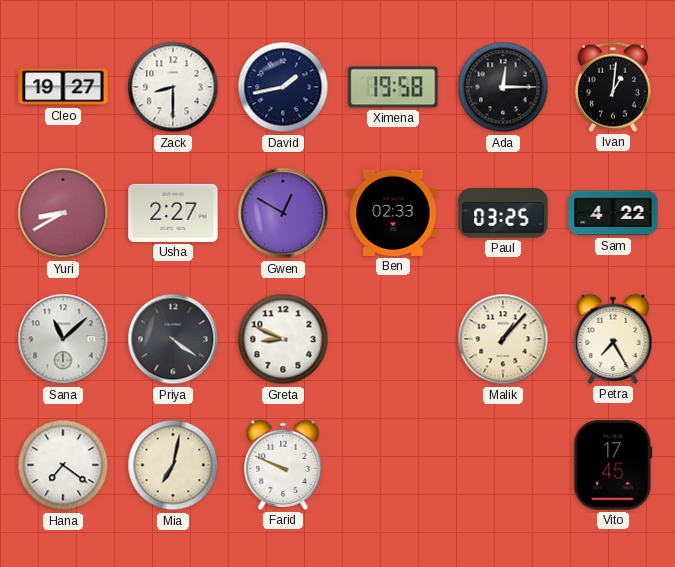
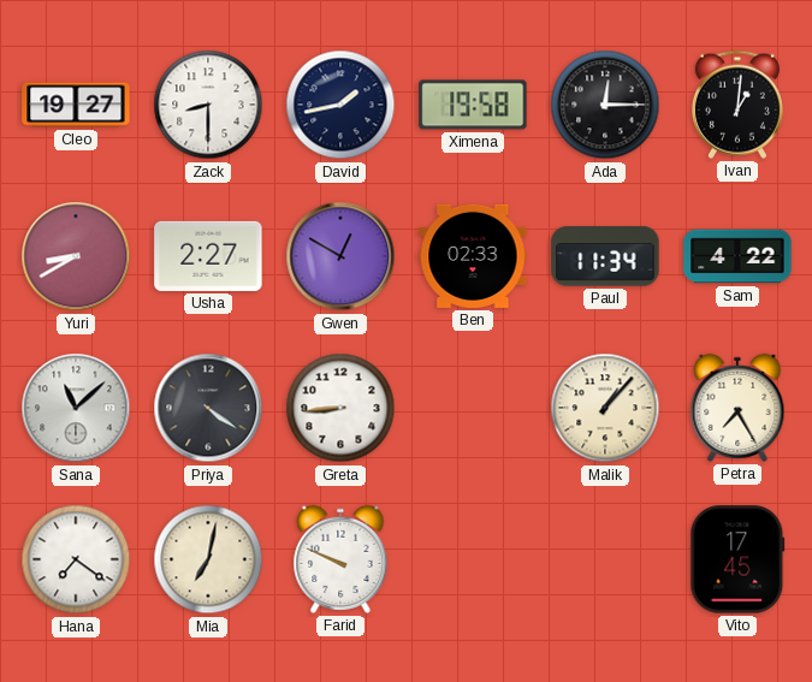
Paul: 03:25 -> 11:34 (605, 256)
Greta: 8:49 -> 8:44 (340, 408)
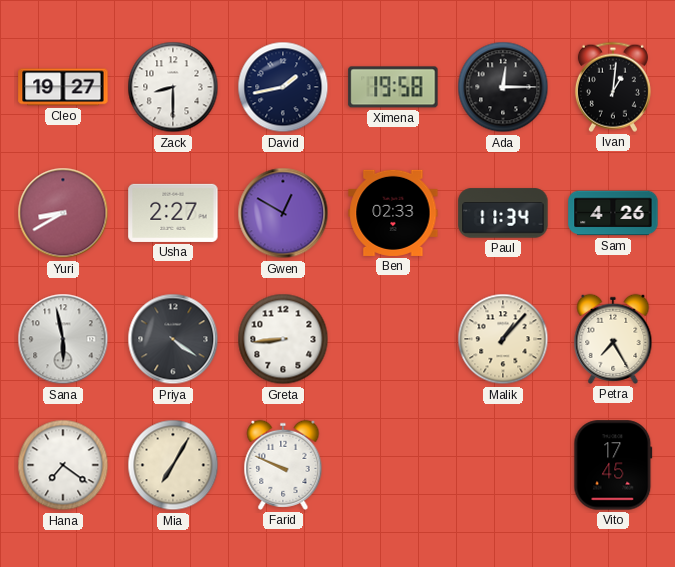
Sam: 4:22 -> 4:26 (613, 213)
Sana: 11:08 -> 5:58 (63, 339)
Mia: 7:02 -> 7:05 (173, 465)
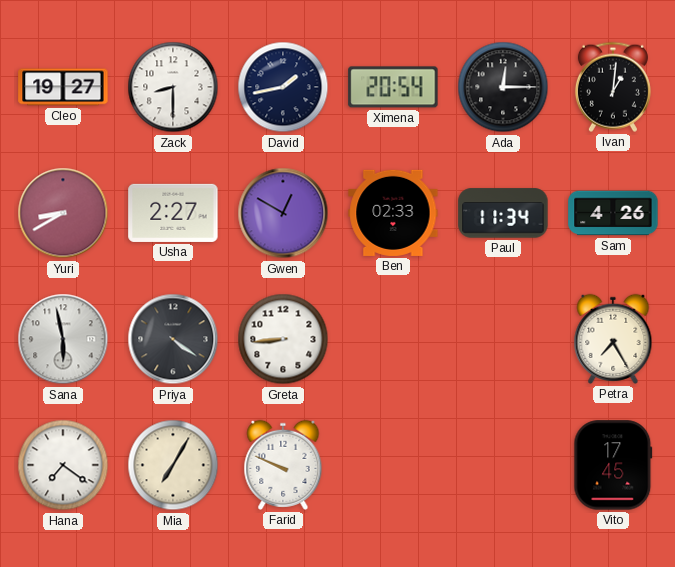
Ximena: 19:58 -> 20:54 (393, 87)
Malik: 1:07 -> none (503, 339)
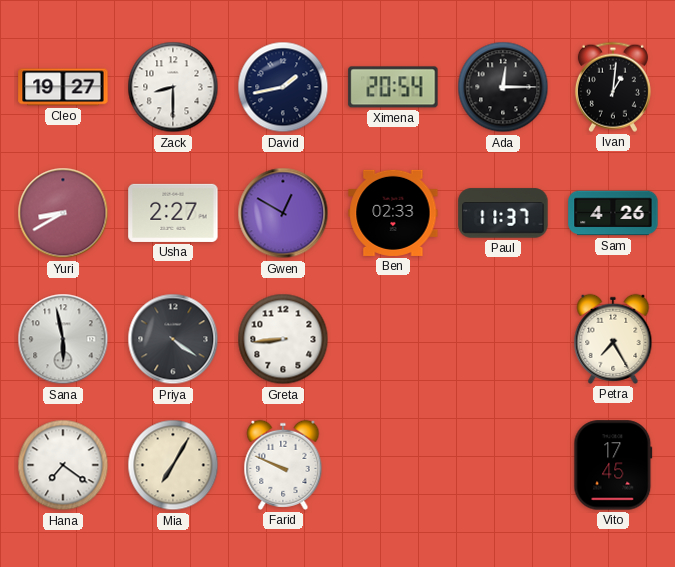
Paul: 11:34 -> 11:37 (503, 213)
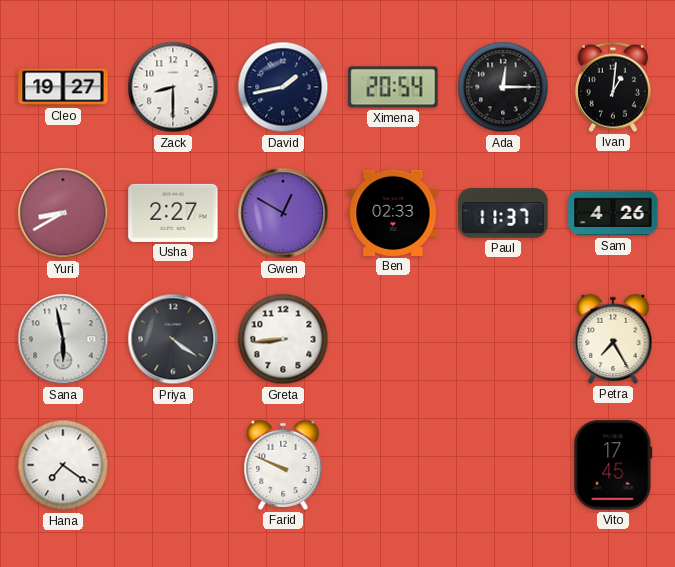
Mia: 7:05 -> none (173, 465)
